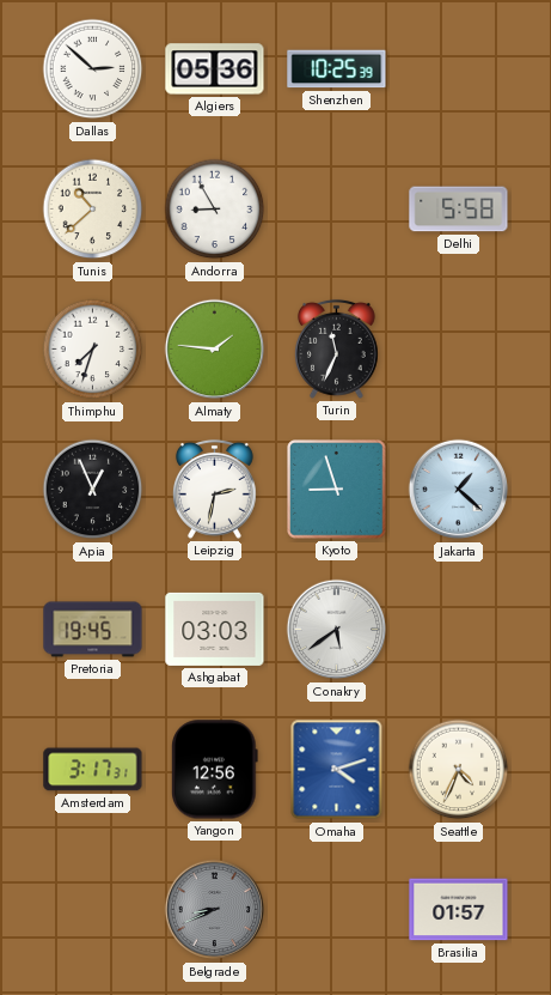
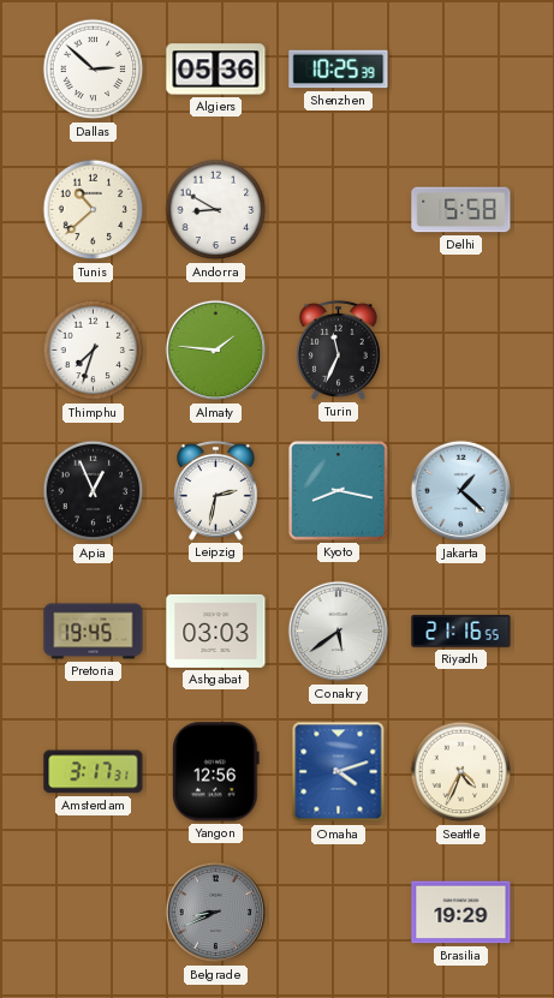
Andorra: 8:55 -> 8:50 (216, 210)
Kyoto: 8:57 -> 8:17 (339, 491)
Riyadh: none -> 21:16 (461, 632)
Brasilia: 01:57 -> 19:29 (461, 913)
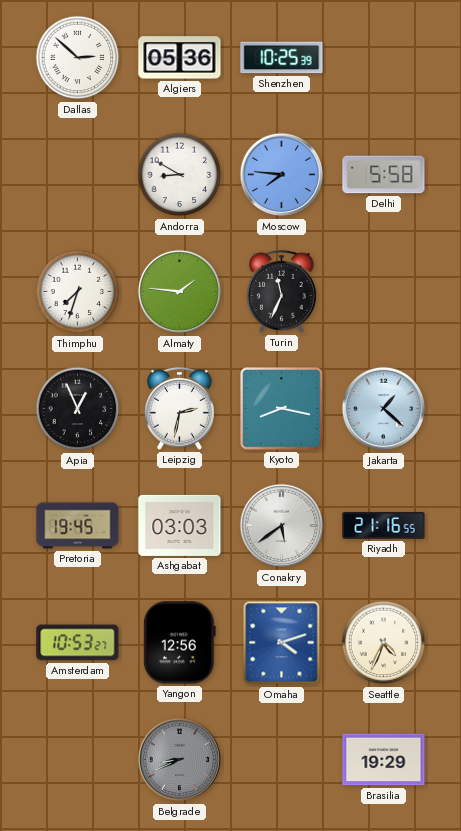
Tunis: 10:38 -> none (94, 210)
Moscow: none -> 7:46 (282, 175)
Amsterdam: 3:17 -> 10:53 (78, 643)
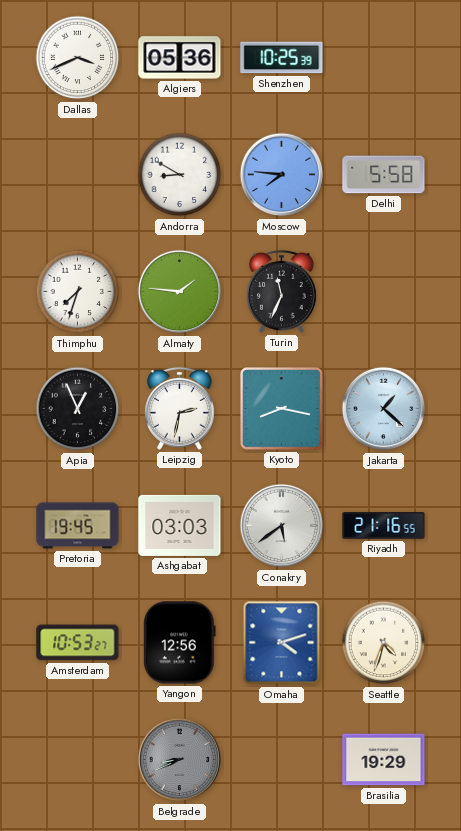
Dallas: 2:52 -> 3:41 (78, 58)
Seattle: 4:34 -> 4:33 (384, 643)
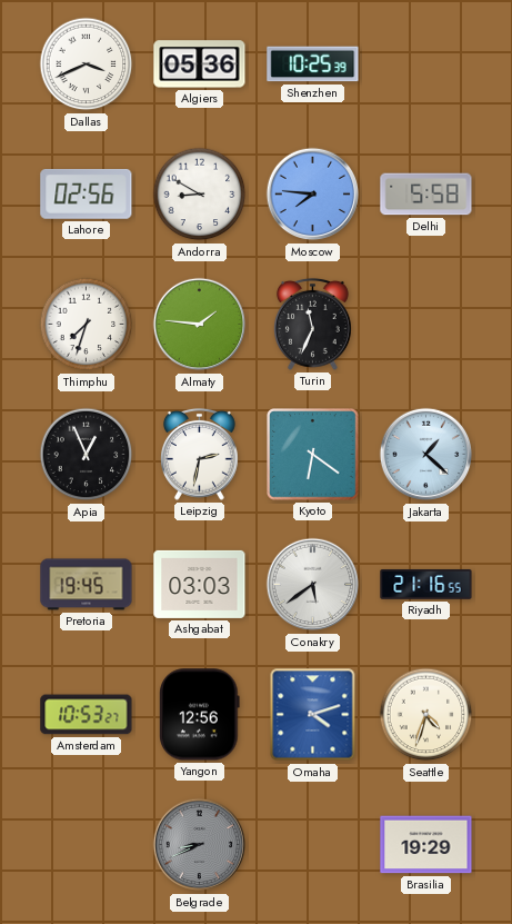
Lahore: none -> 02:56 (87, 193)
Kyoto: 8:17 -> 6:21 (313, 455)
